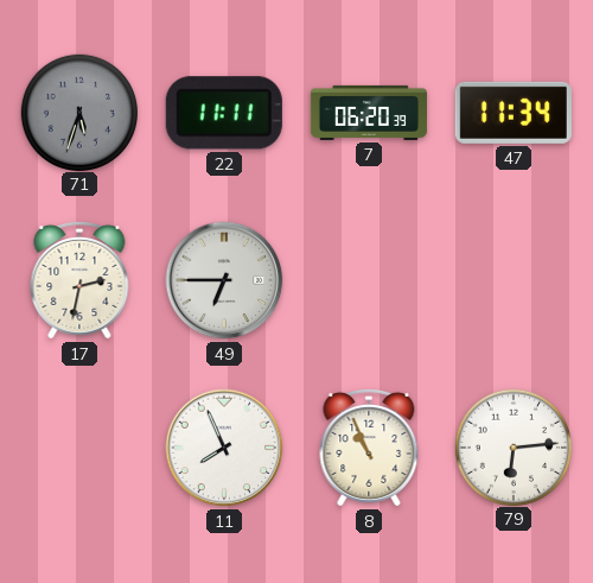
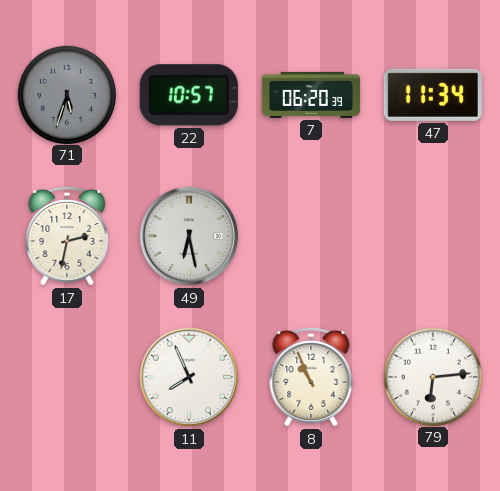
22: 11:11 -> 10:57 (189, 95)
49: 6:45 -> 6:28 (189, 236)
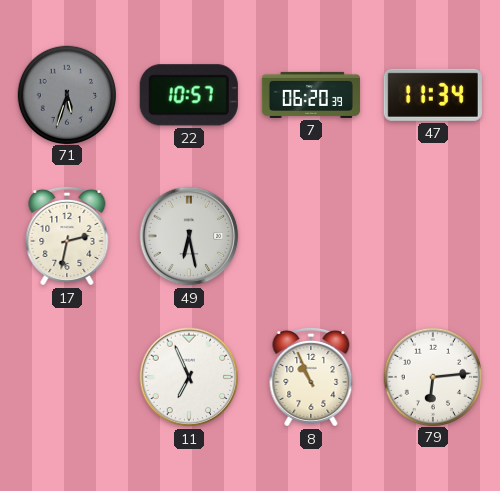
11: 7:56 -> 6:56 (189, 377)
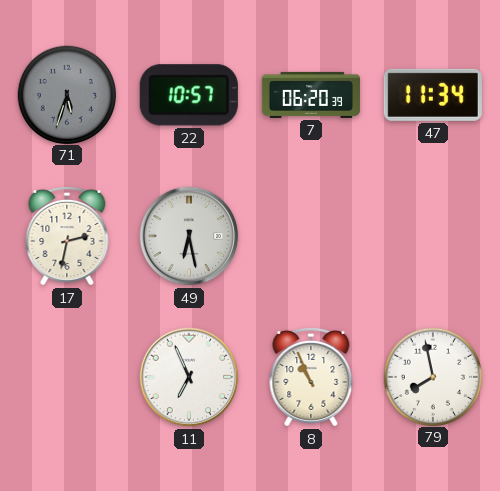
79: 6:14 -> 7:58 (432, 376)
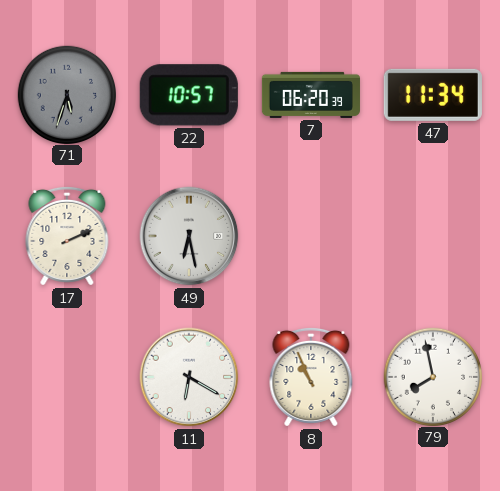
17: 2:32 -> 2:11 (67, 236)
11: 6:56 -> 6:20 (189, 377)
